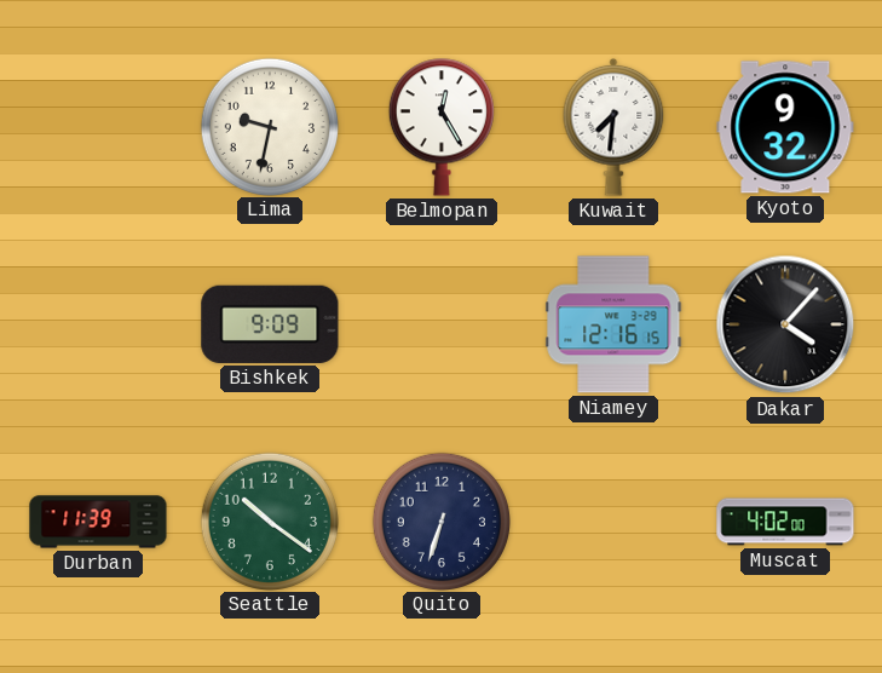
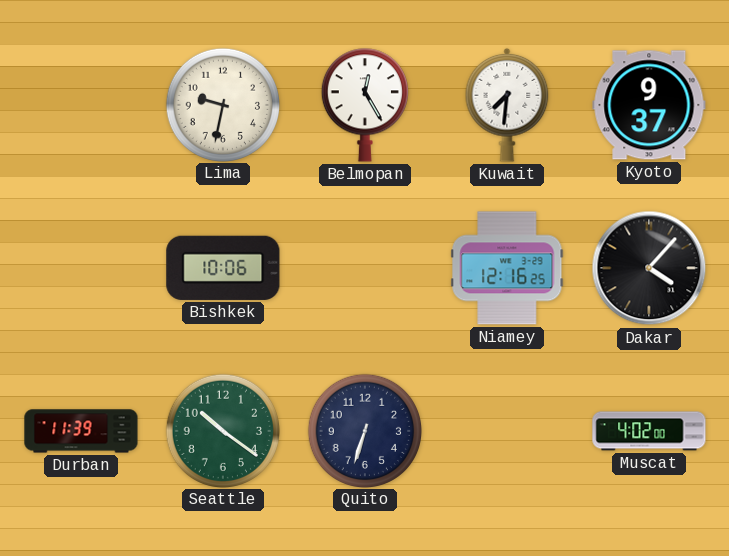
Kyoto: 9:32 -> 9:37 (649, 105)
Bishkek: 9:09 -> 10:06 (223, 268)
Niamey: 12:16:15 -> 12:16:25 (507, 268)
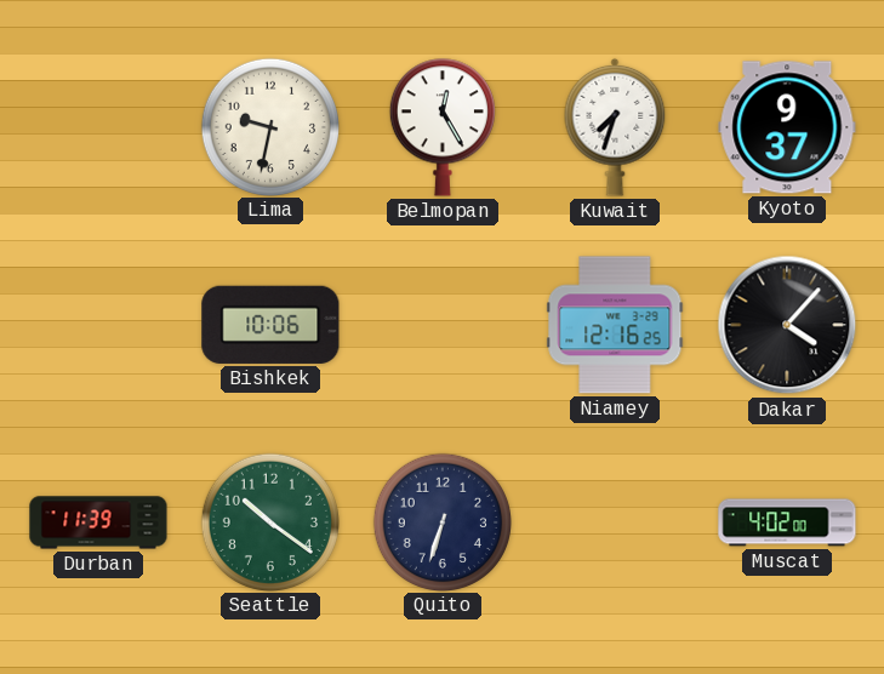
Kuwait: 7:31 -> 7:33 (615, 127)
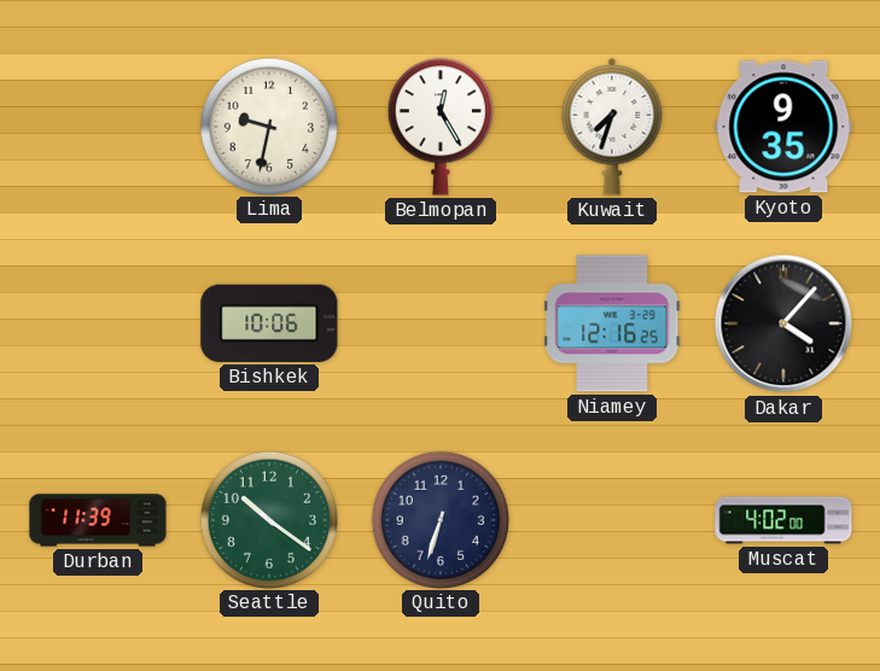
Kyoto: 9:37 -> 9:35 (783, 127)
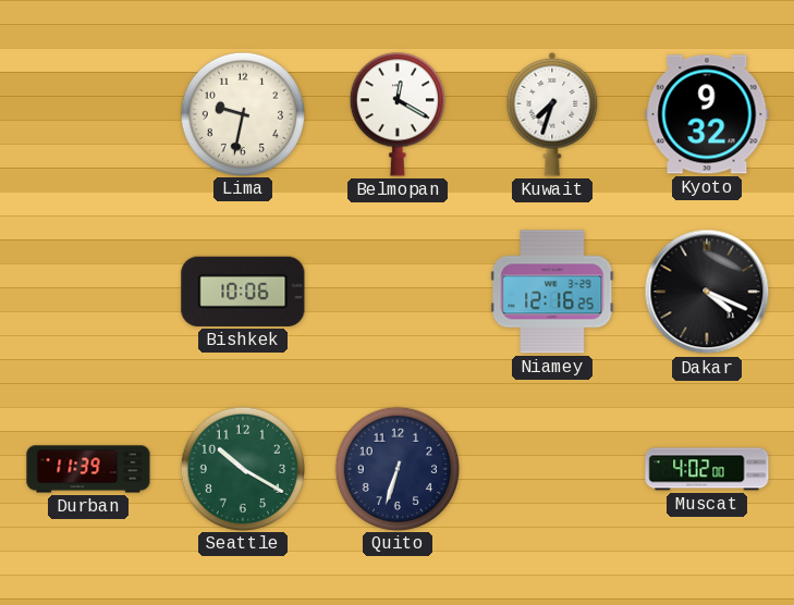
Belmopan: 12:25 -> 12:20 (398, 114)
Kyoto: 9:35 -> 9:32 (707, 114)
Dakar: 4:07 -> 4:19 (707, 292)
Seattle: 10:21 -> 10:20 (242, 468)
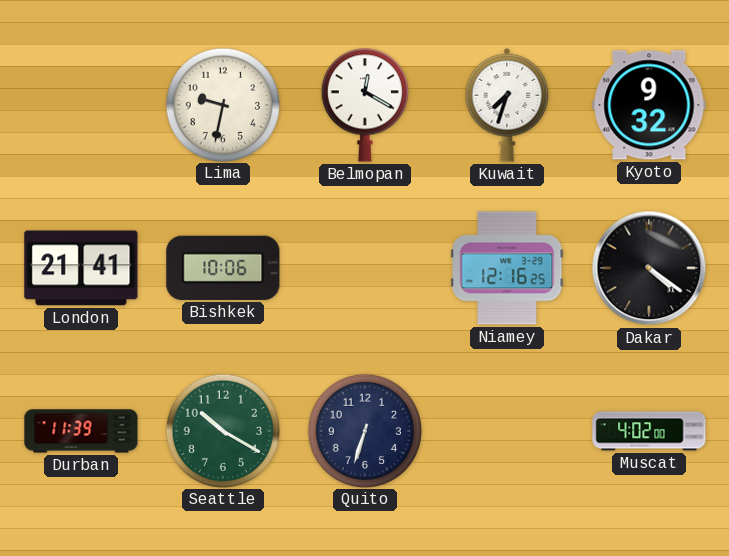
London: none -> 21:41 (81, 268)
Dakar: 4:19 -> 4:21 (649, 268)
